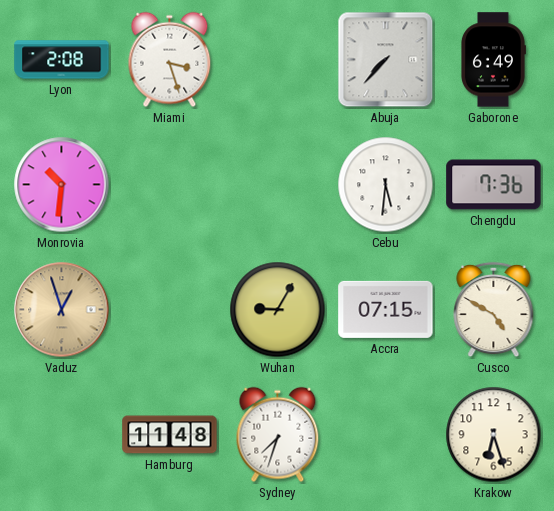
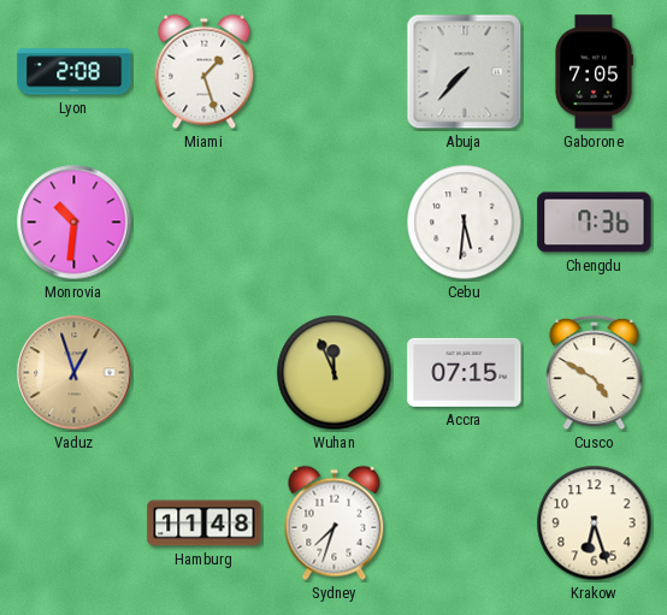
Miami: 3:27 -> 1:27 (205, 72)
Gaborone: 6:49 -> 7:05 (595, 72)
Wuhan: 9:05 -> 11:56 (335, 373)
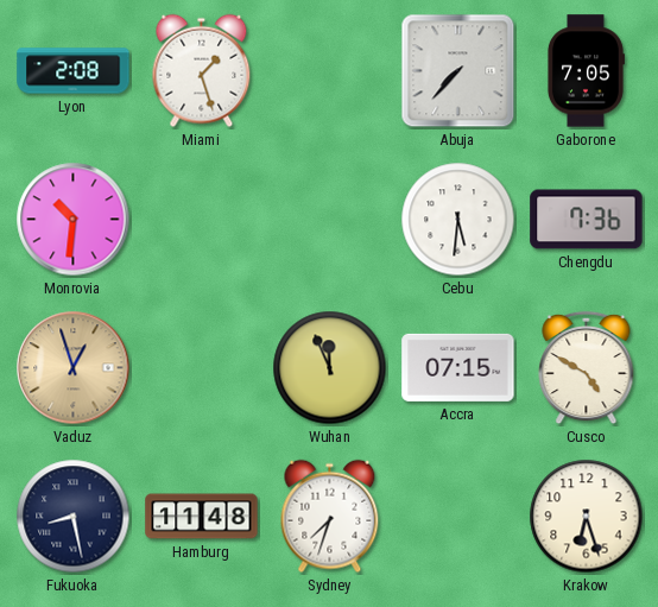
Fukuoka: none -> 8:28 (74, 517)
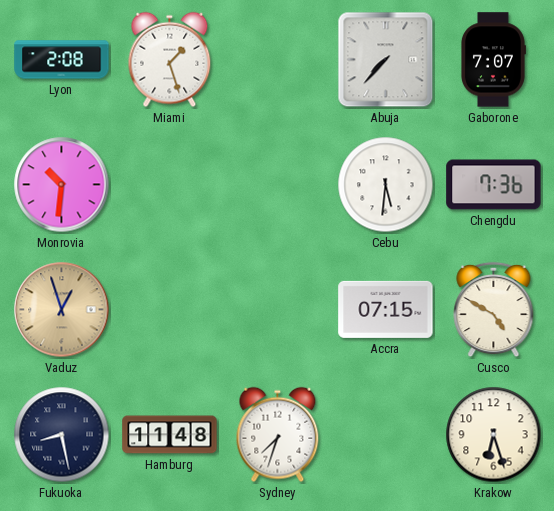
Gaborone: 7:05 -> 7:07 (494, 60)
Wuhan: 11:56 -> none (330, 368)
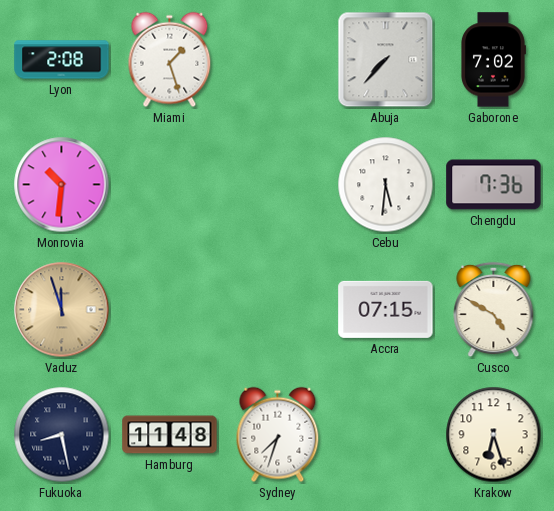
Gaborone: 7:07 -> 7:02 (494, 60)
Vaduz: 12:57 -> 11:57 (62, 310)
